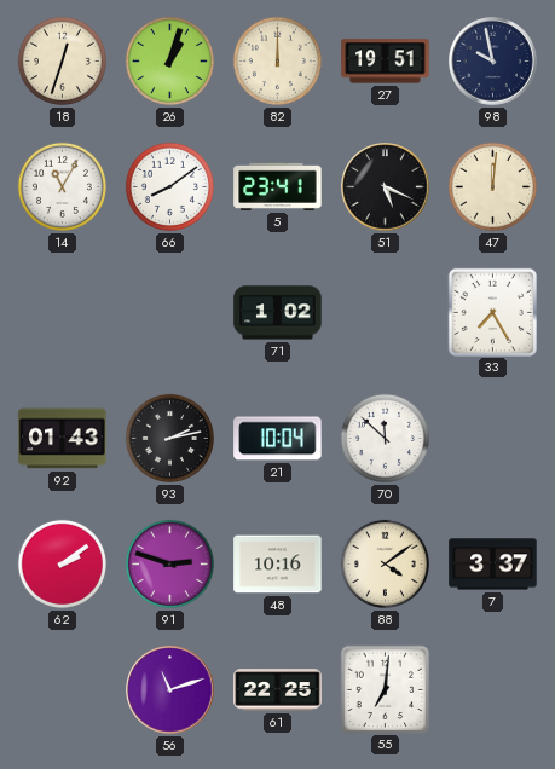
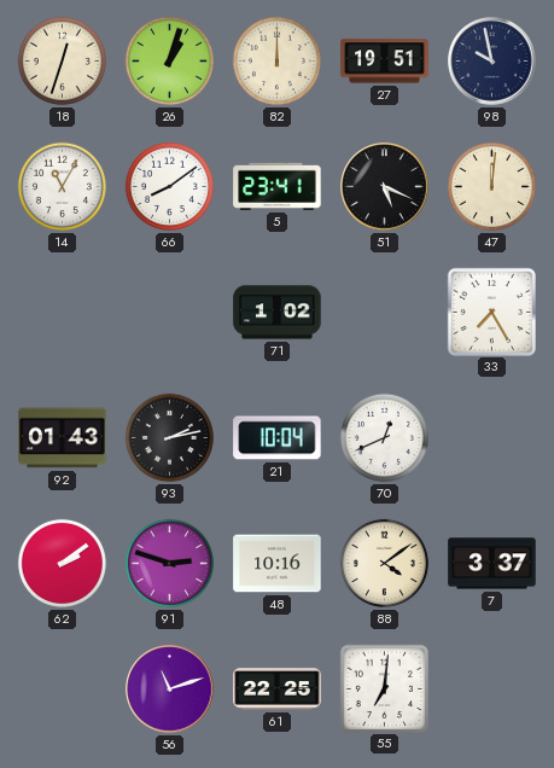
70: 11:52 -> 12:41 (384, 437)
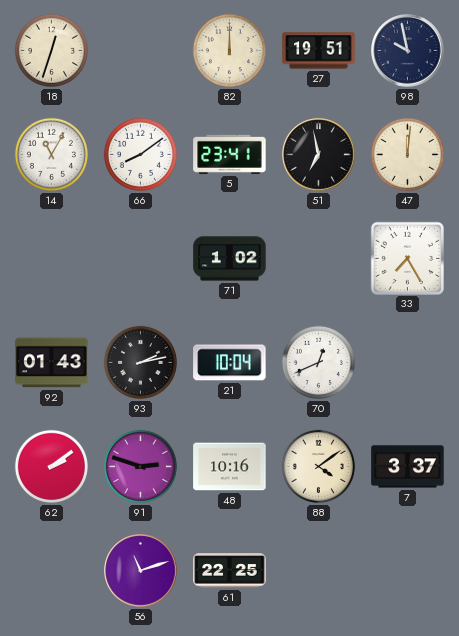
26: 1:03 -> none (169, 60)
51: 5:19 -> 6:58 (319, 155)
55: 7:01 -> none (384, 688)
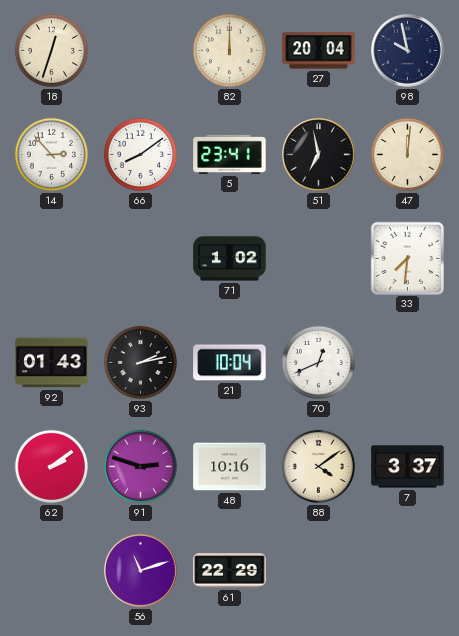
27: 19:51 -> 20:04 (319, 51)
14: 11:05 -> 2:53 (51, 154)
33: 7:25 -> 7:31 (407, 258)
61: 22:25 -> 22:29 (230, 571)
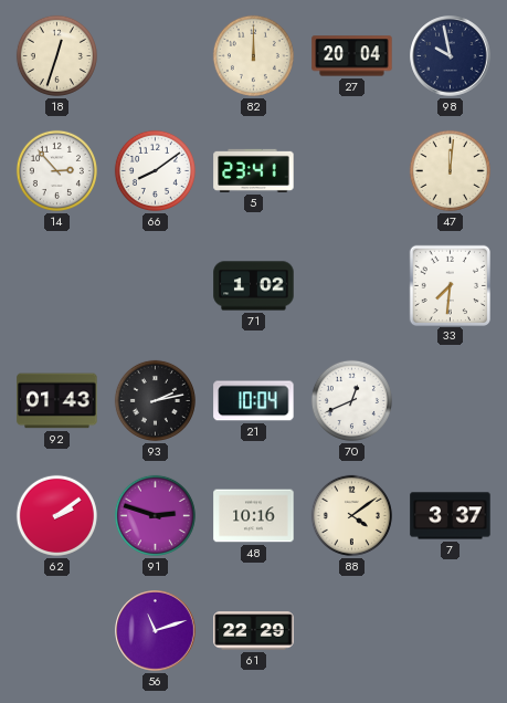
51: 6:58 -> none (319, 155)
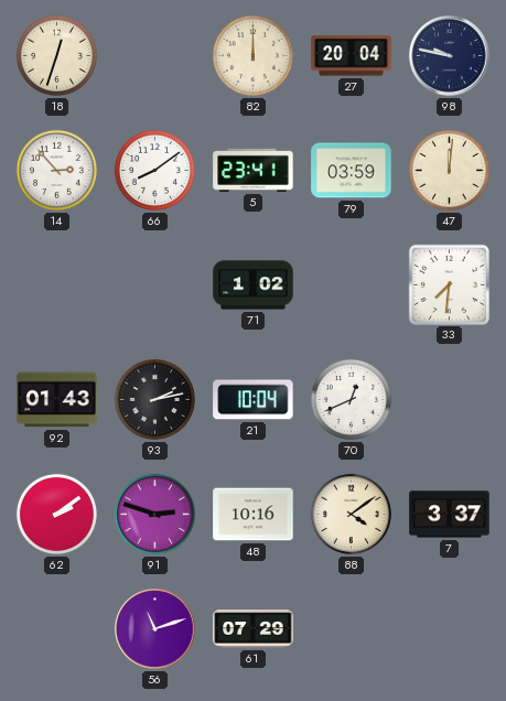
98: 9:58 -> 9:47 (450, 56)
79: none -> 03:59 (352, 171)
61: 22:29 -> 07:29 (254, 629)
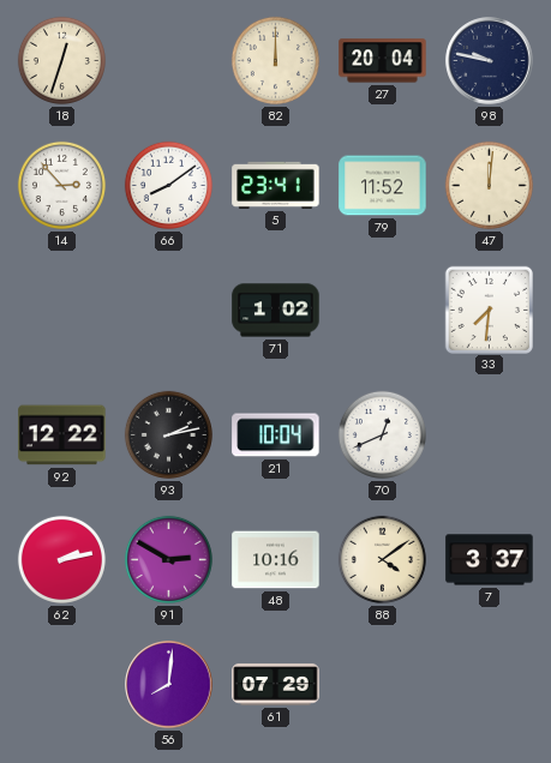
79: 03:59 -> 11:52 (383, 186)
92: 01:43 -> 12:22 (62, 435)
62: 2:09 -> 2:13 (61, 559)
91: 2:48 -> 2:50 (168, 559)
56: 11:12 -> 8:01 (169, 685)
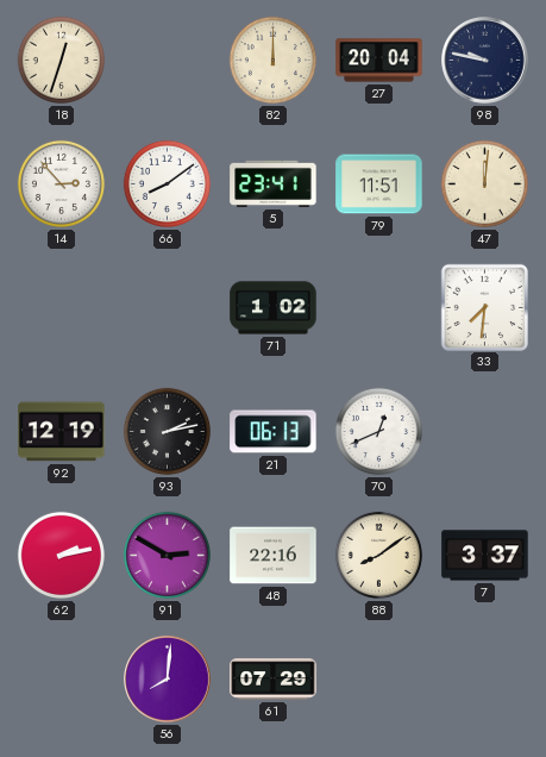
79: 11:52 -> 11:51 (379, 184)
92: 12:22 -> 12:19 (62, 432)
21: 10:04 -> 06:13 (274, 432)
48: 10:16 -> 22:16 (274, 556)
88: 4:09 -> 8:09 (378, 555)
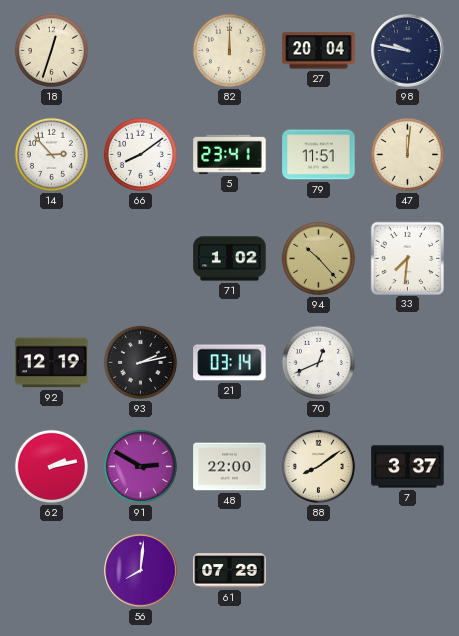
94: none -> 10:23 (318, 258)
21: 06:13 -> 03:14 (230, 363)
48: 22:16 -> 22:00 (230, 467)
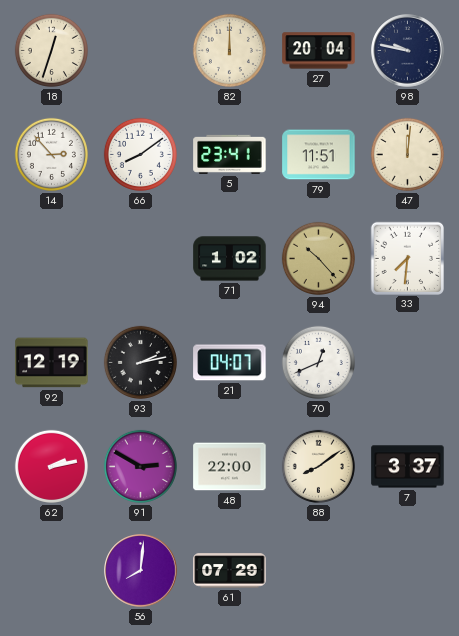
21: 03:14 -> 04:07 (230, 363)
